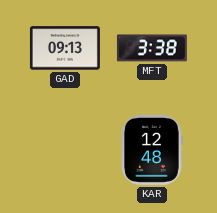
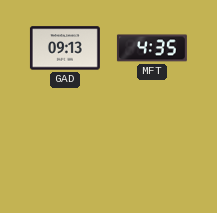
MFT: 3:38 -> 4:35 (152, 48)
KAR: 12:48 -> none (152, 150)
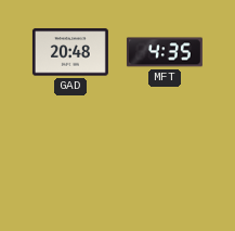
GAD: 09:13 -> 20:48 (70, 52)
